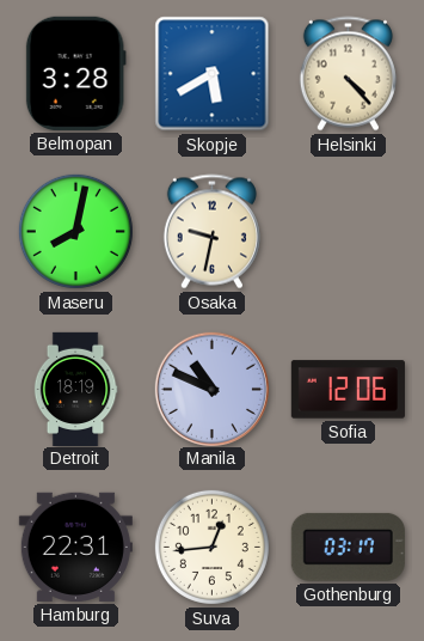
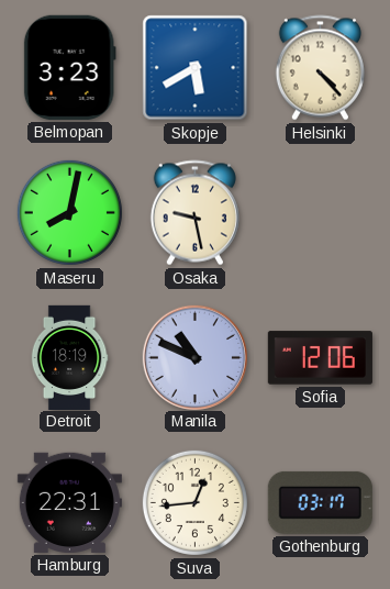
Belmopan: 3:28 -> 3:23 (69, 67)
Osaka: 9:32 -> 9:28 (194, 213)
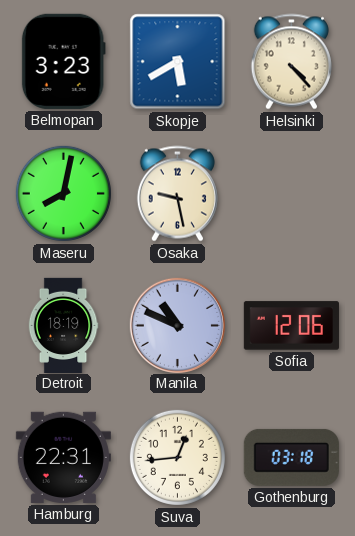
Gothenburg: 03:17 -> 03:18 (291, 457)
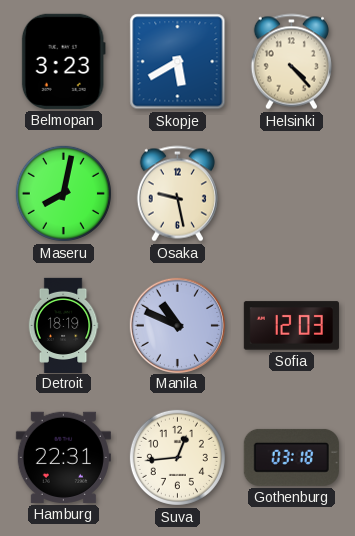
Sofia: 12:06 -> 12:03 (291, 326)
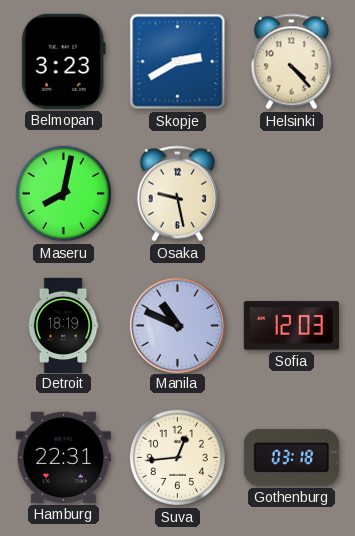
Skopje: 5:40 -> 2:40 (178, 62)
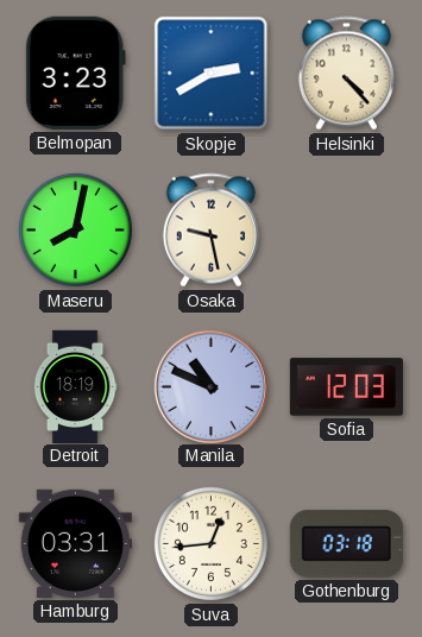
Hamburg: 22:31 -> 03:31 (75, 543)
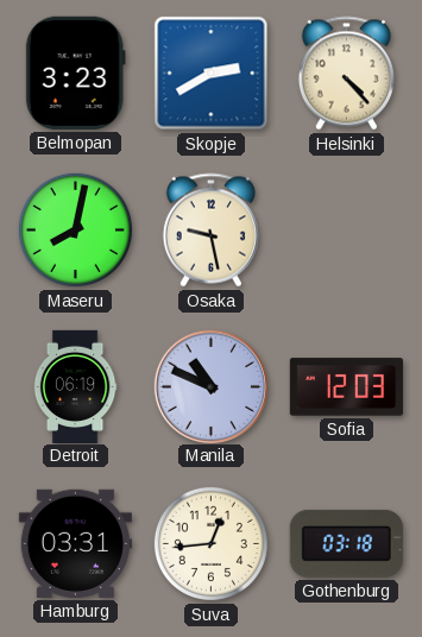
Detroit: 18:19 -> 06:19 (75, 386)
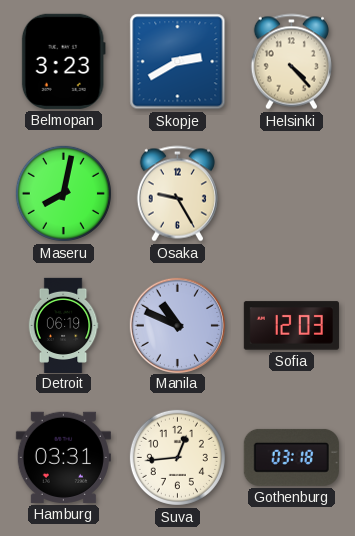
Osaka: 9:28 -> 9:25 (177, 194)
